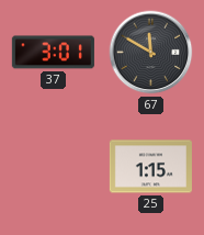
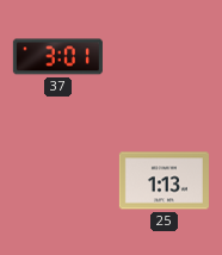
67: 11:50 -> none (151, 53)
25: 1:15 -> 1:13 (164, 181)
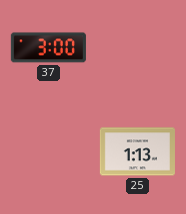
37: 3:01 -> 3:00 (48, 48)
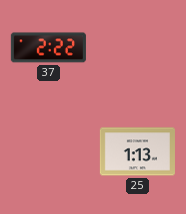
37: 3:00 -> 2:22 (48, 48)
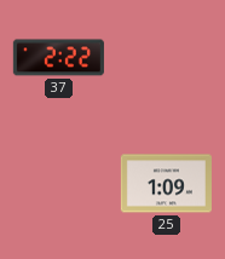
25: 1:13 -> 1:09 (166, 184)
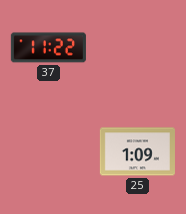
37: 2:22 -> 11:22 (48, 48)
